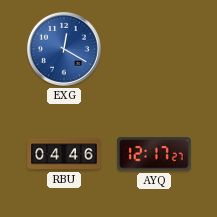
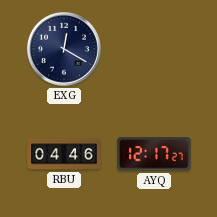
EXG dial: blue -> navy (64, 49)
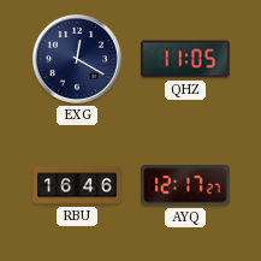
QHZ: none -> 11:05 (185, 59)
RBU: 04:46 -> 16:46 (77, 185)
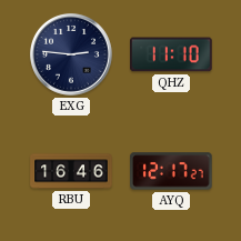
EXG: 12:20 -> 2:46 (71, 54)
QHZ: 11:05 -> 11:10 (171, 54)
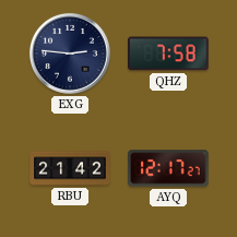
QHZ: 11:10 -> 7:58 (168, 54)
RBU: 16:46 -> 21:42 (70, 168)
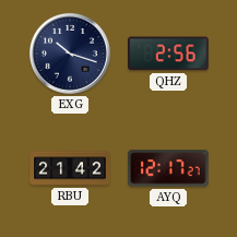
EXG: 2:46 -> 10:18 (70, 54)
QHZ: 7:58 -> 2:56 (168, 54)
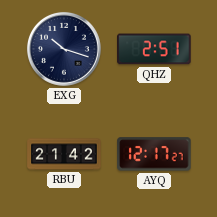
QHZ: 2:56 -> 2:51 (154, 49)
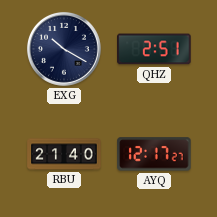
EXG: 10:18 -> 10:20 (64, 49)
RBU: 21:42 -> 21:40 (64, 154)
